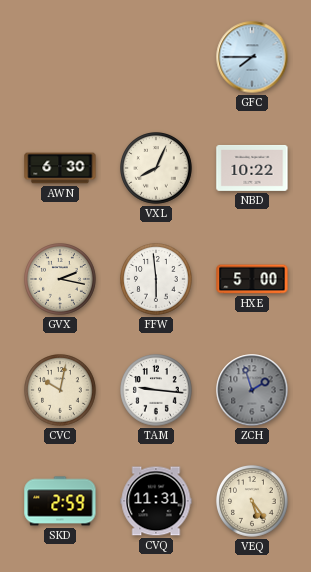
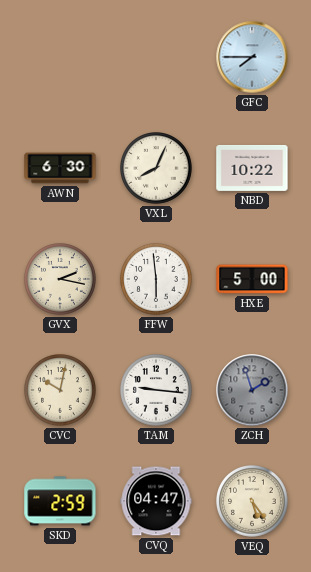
CVQ: 11:31 -> 04:47 (156, 501)
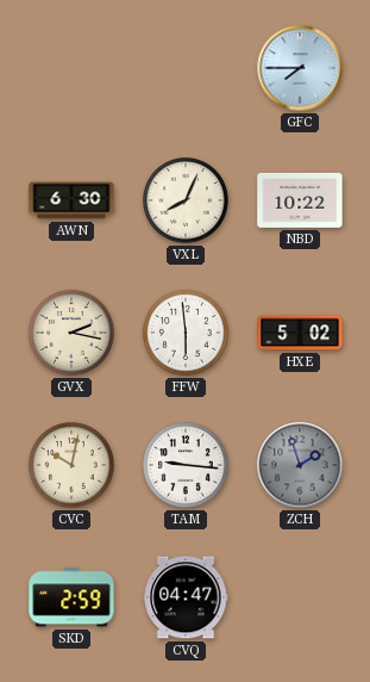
HXE: 5:00 -> 5:02 (300, 333)
VEQ: 5:24 -> none (253, 502)
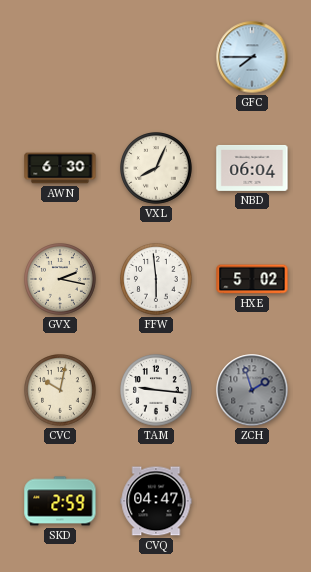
NBD: 10:22 -> 06:04 (252, 168)
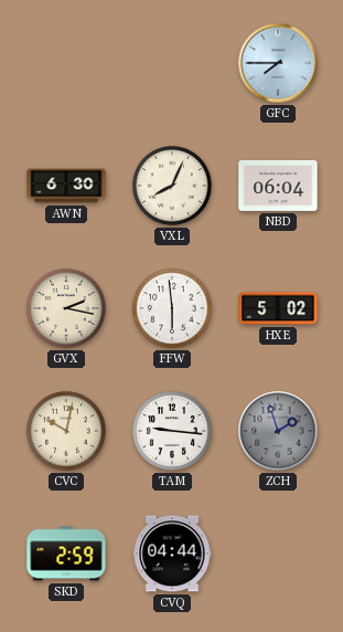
CVQ: 04:47 -> 04:44 (172, 554)
